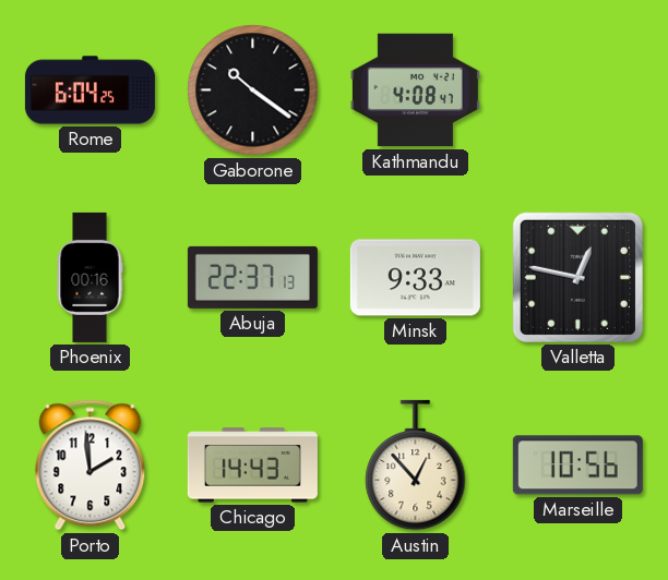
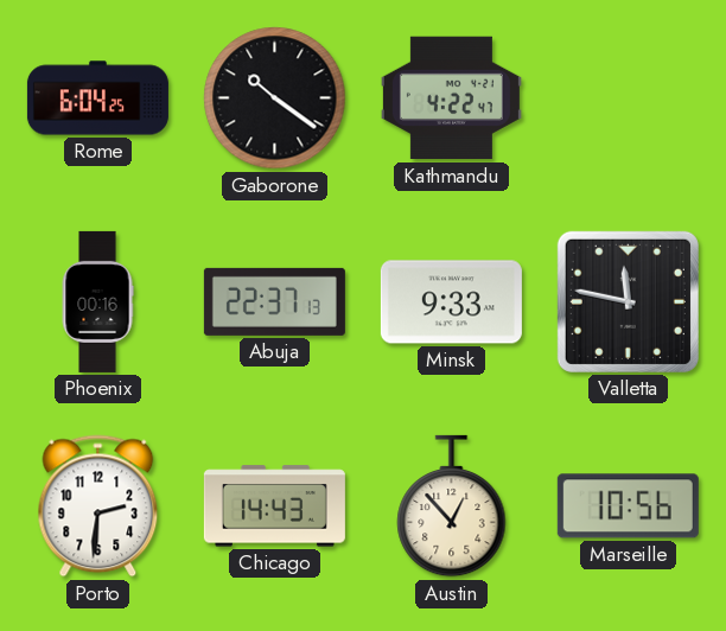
Kathmandu: 4:08 -> 4:22 (451, 98)
Valletta: 12:47 -> 11:47 (628, 301)
Porto: 1:59 -> 2:31 (98, 506)
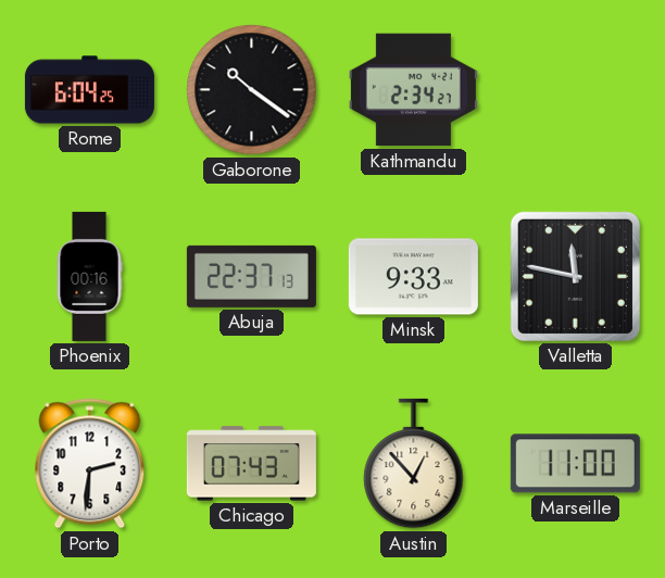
Kathmandu: 4:22 -> 2:34 (413, 90)
Chicago: 14:43 -> 07:43 (251, 464)
Marseille: 10:56 -> 11:00 (575, 464)
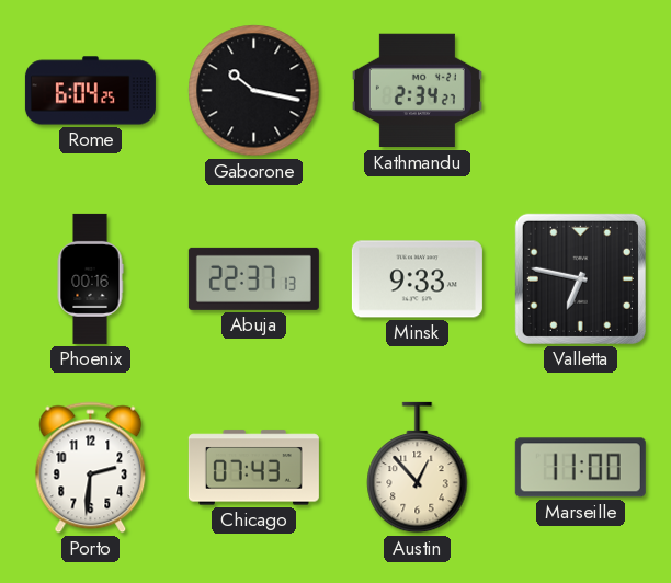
Gaborone: 10:21 -> 10:17 (254, 91)
Valletta: 11:47 -> 6:47 (580, 278)
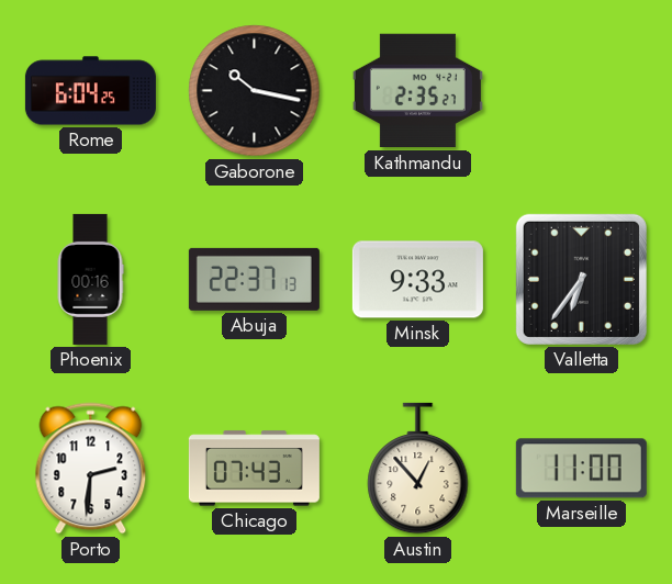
Kathmandu: 2:34 -> 2:35 (417, 91)
Valletta: 6:47 -> 6:36 (581, 279)
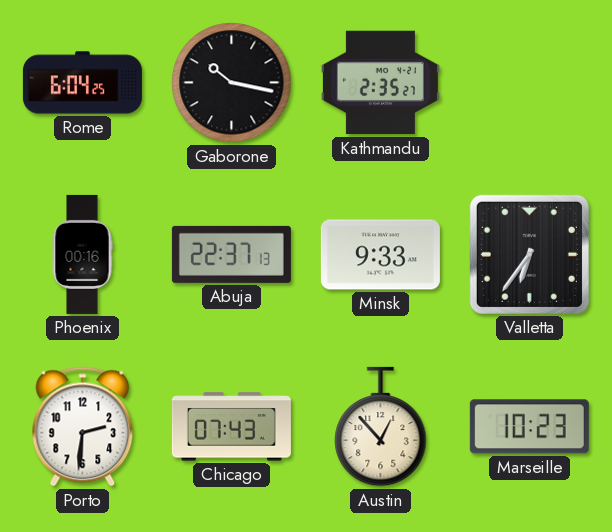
Marseille: 11:00 -> 10:23 (529, 427)
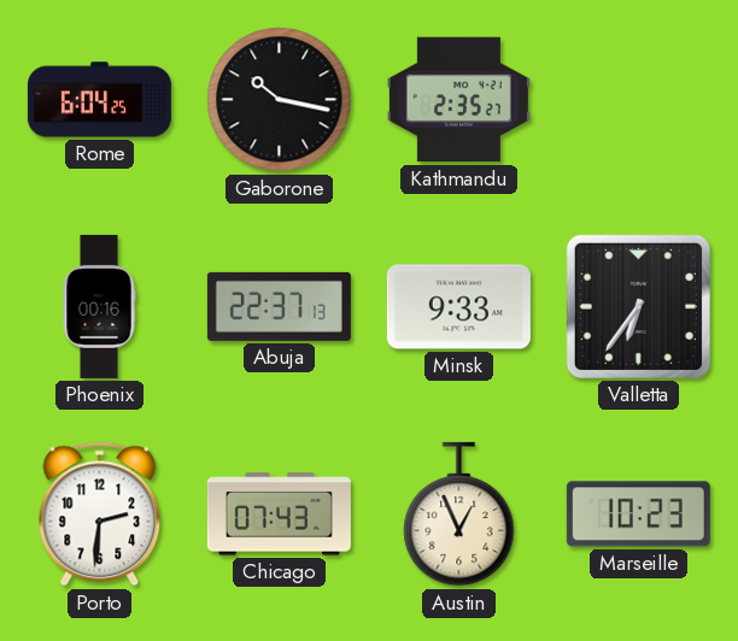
Austin: 12:53 -> 12:56 (459, 514)
